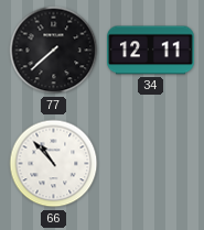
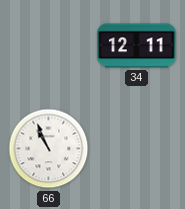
77: 7:38 -> none (54, 51)
66: 10:53 -> 10:56 (49, 149)
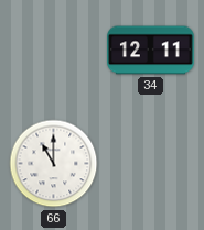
66: 10:56 -> 11:00 (54, 164)
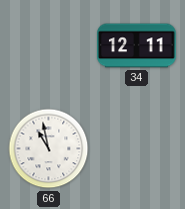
66: 11:00 -> 10:58 (49, 149)
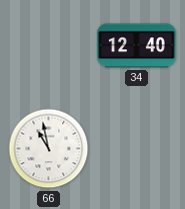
34: 12:11 -> 12:40 (137, 46)
